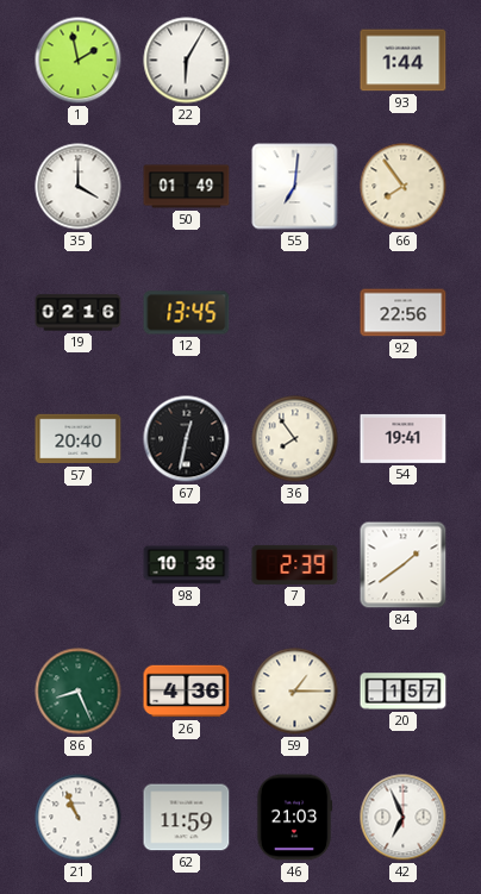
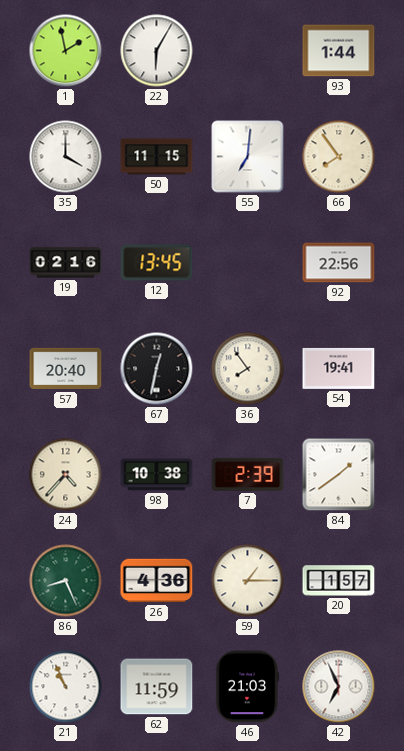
50: 01:49 -> 11:15 (157, 157)
24: none -> 4:37 (66, 475)
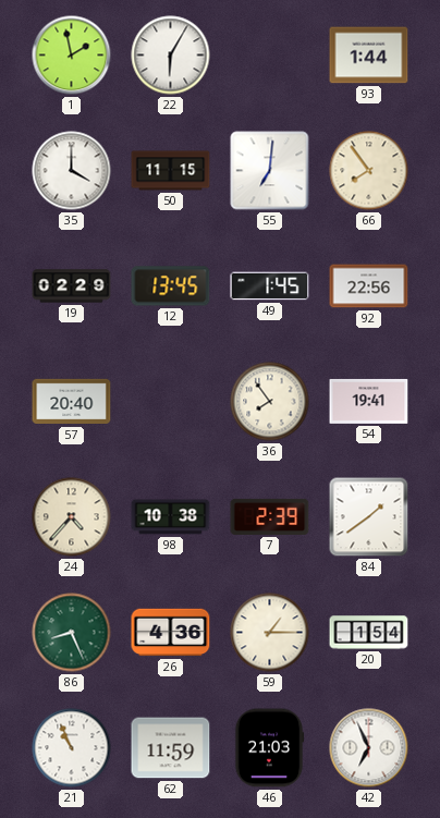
19: 02:16 -> 02:29 (72, 286)
49: none -> 1:45 (270, 286)
67: 12:32 -> none (157, 369)
20: 1:57 -> 1:54 (369, 633)
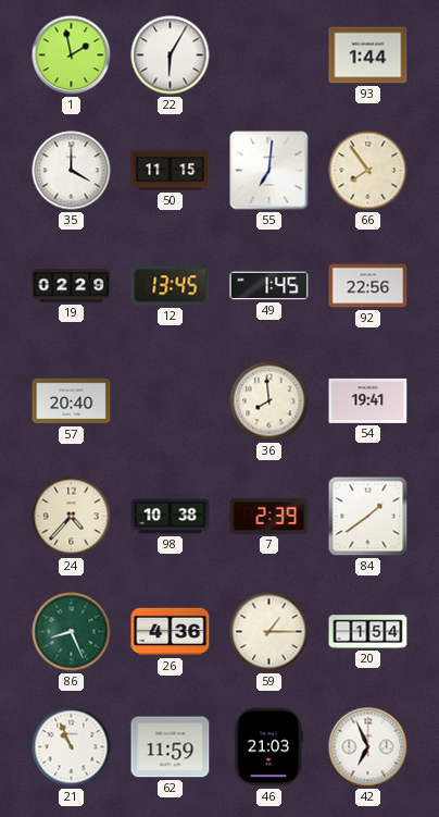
36: 7:54 -> 7:59 (269, 401)
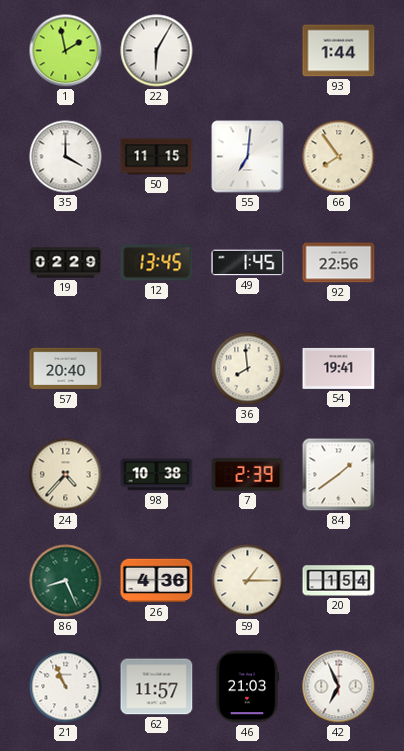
62: 11:59 -> 11:57 (157, 687)
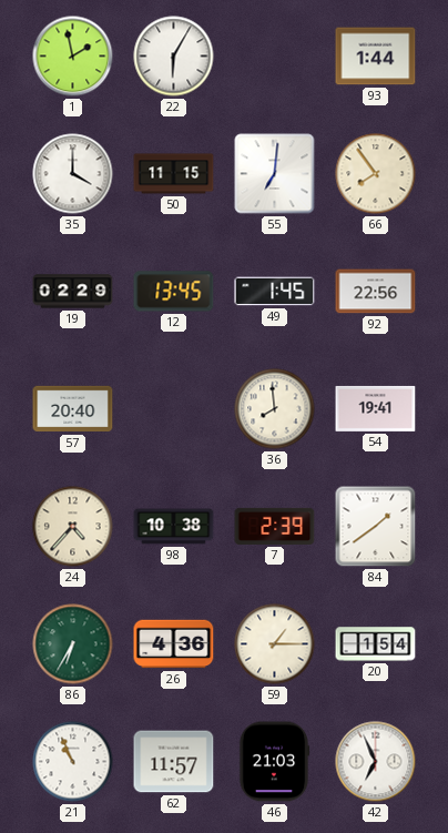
86: 8:26 -> 6:35 (73, 644)
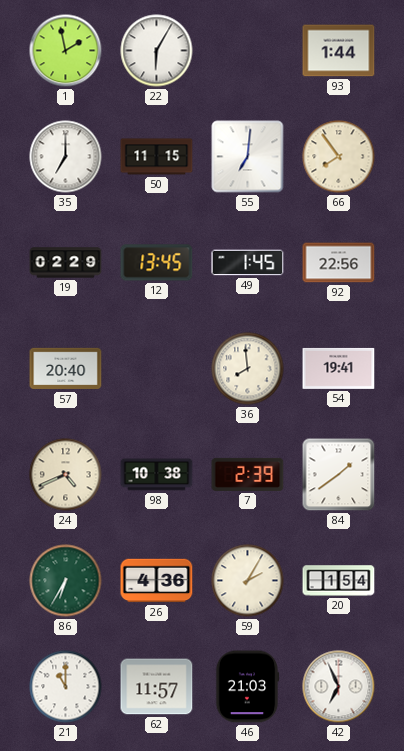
35: 4:00 -> 7:00 (66, 157)
24: 4:37 -> 4:41 (66, 475)
59: 1:15 -> 2:05 (248, 581)
21: 10:56 -> 11:00 (66, 687)
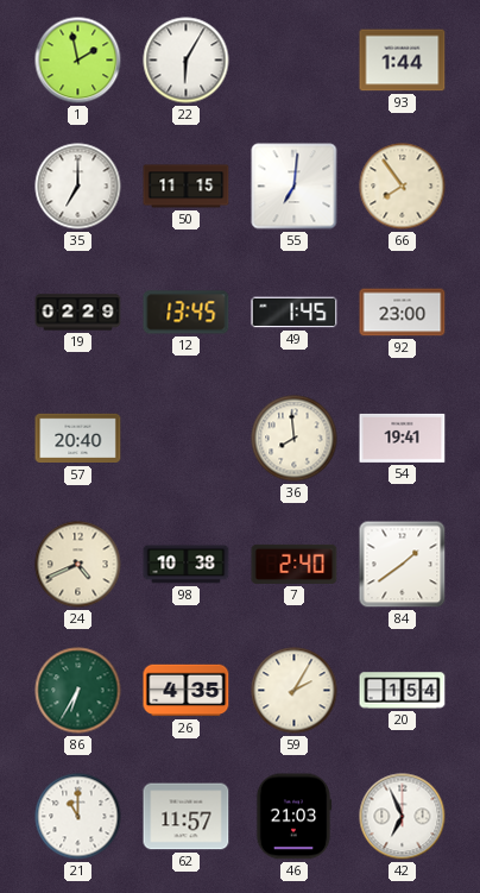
92: 22:56 -> 23:00 (403, 313)
7: 2:39 -> 2:40 (295, 564)
26: 4:36 -> 4:35 (187, 691)
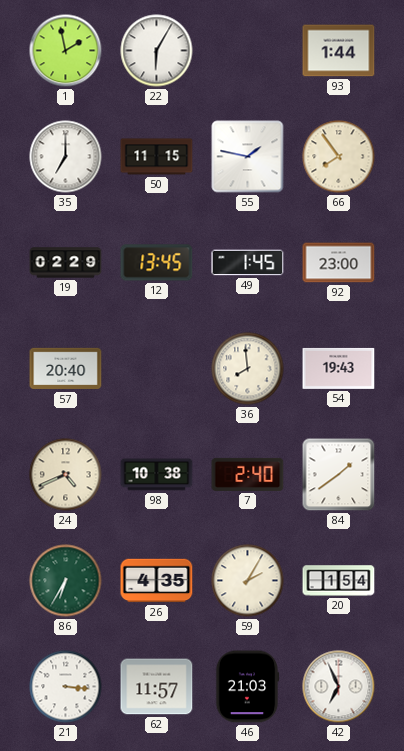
55: 7:01 -> 1:47 (248, 157)
54: 19:41 -> 19:43 (339, 368)
21: 11:00 -> 3:16 (66, 687)
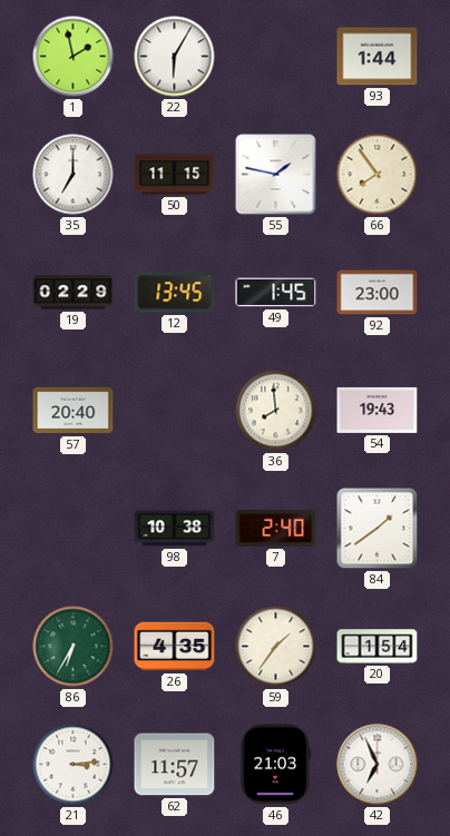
24: 4:41 -> none (66, 475)
59: 2:05 -> 1:36 (276, 647)
21: 3:16 -> 3:14 (74, 765)
